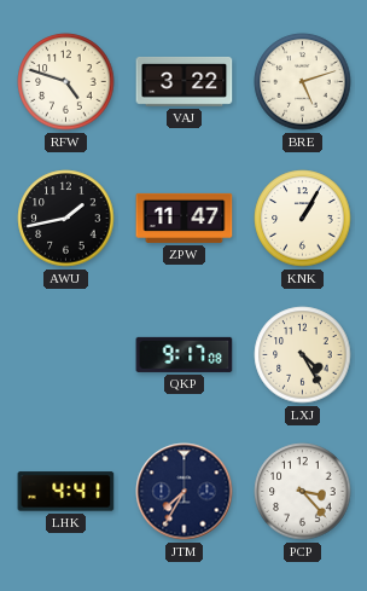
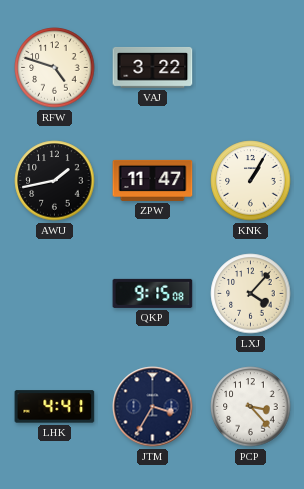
BRE: 5:12 -> none (303, 82)
QKP: 9:17 -> 9:15 (153, 293)
LXJ: 4:25 -> 4:07 (251, 294)
JTM: 7:35 -> 3:35 (153, 407)
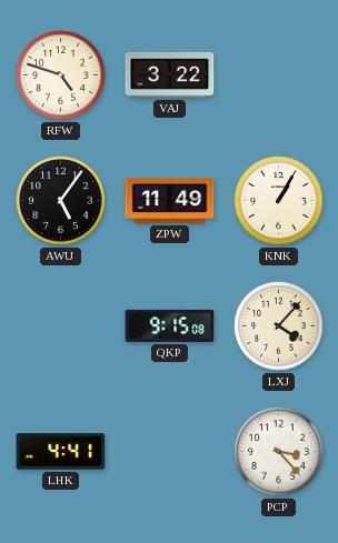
AWU: 1:43 -> 5:06 (61, 201)
ZPW: 11:47 -> 11:49 (170, 200)
JTM: 3:35 -> none (153, 407)
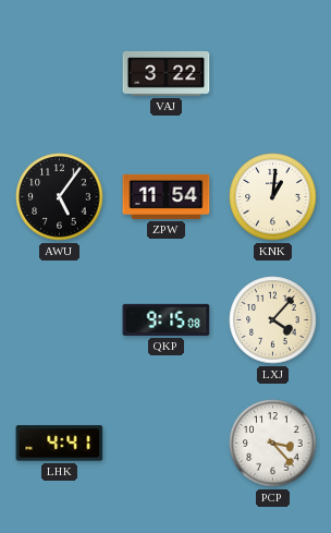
RFW: 4:48 -> none (61, 76)
ZPW: 11:49 -> 11:54 (167, 196)
KNK: 1:05 -> 1:01 (273, 197)
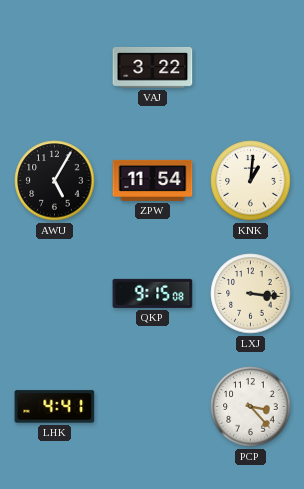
AWU: 5:06 -> 5:05 (55, 181)
LXJ: 4:07 -> 3:16 (251, 294)
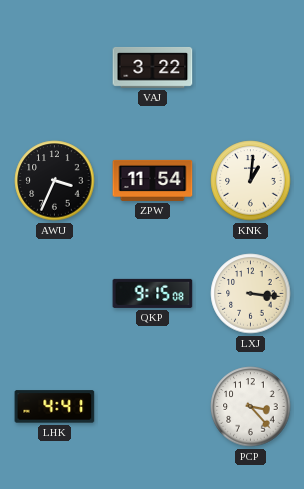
AWU: 5:05 -> 3:34 (55, 181)
